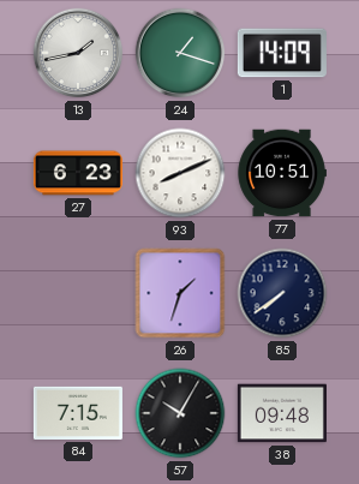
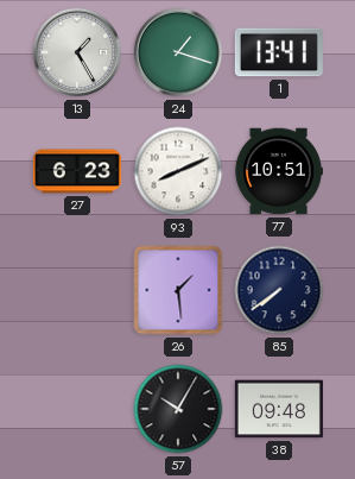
13: 1:43 -> 1:25 (77, 52)
1: 14:09 -> 13:41 (279, 52)
26: 1:33 -> 1:29 (178, 290)
84: 7:15 -> none (78, 413)
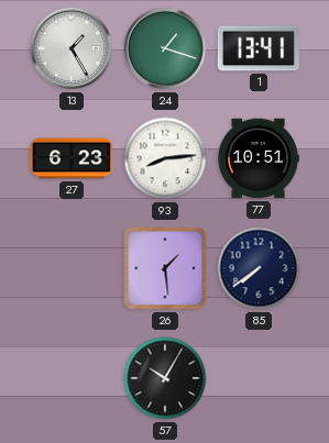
93: 8:11 -> 8:14 (165, 158)
38: 09:48 -> none (279, 409)
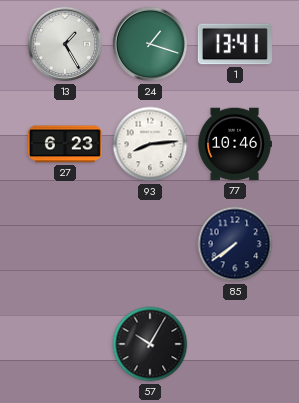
77: 10:51 -> 10:46 (235, 144)
26: 1:29 -> none (165, 268)
